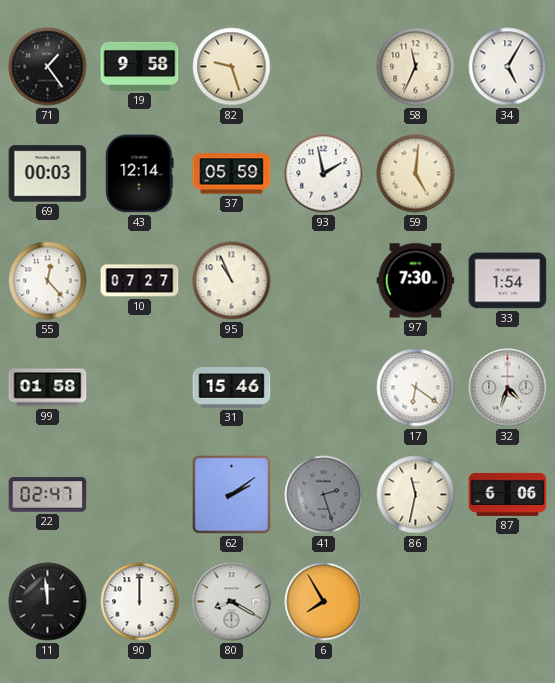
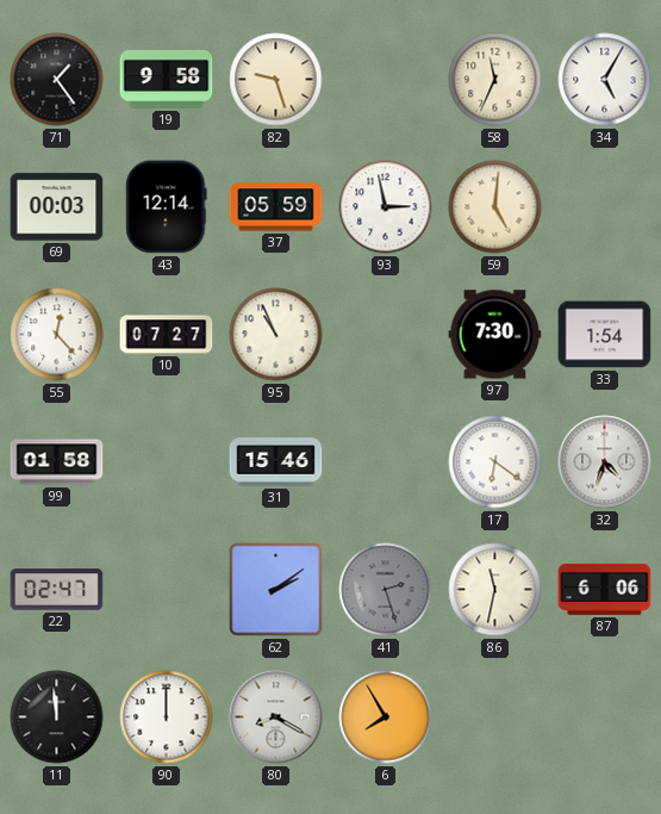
93: 1:58 -> 2:58 (386, 207)
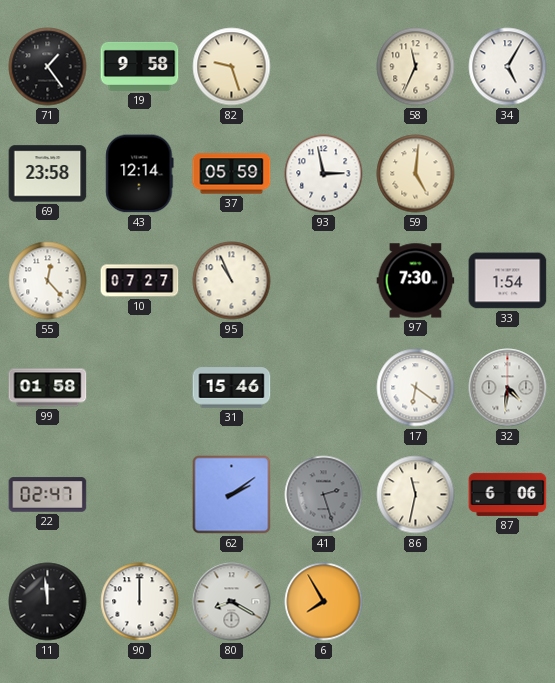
69: 00:03 -> 23:58 (48, 174)
32: 4:33 -> 4:31 (508, 388)
